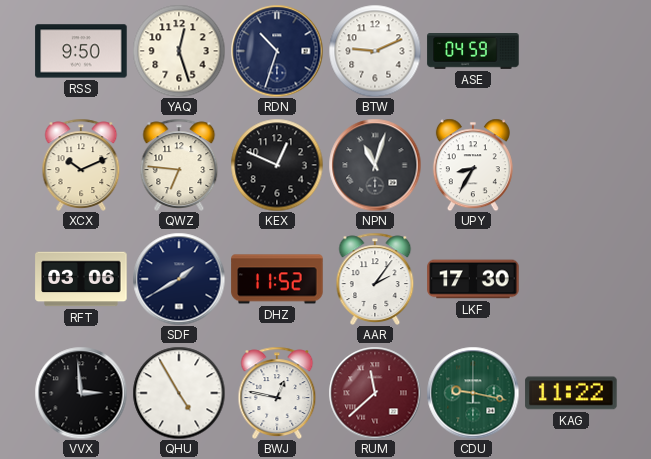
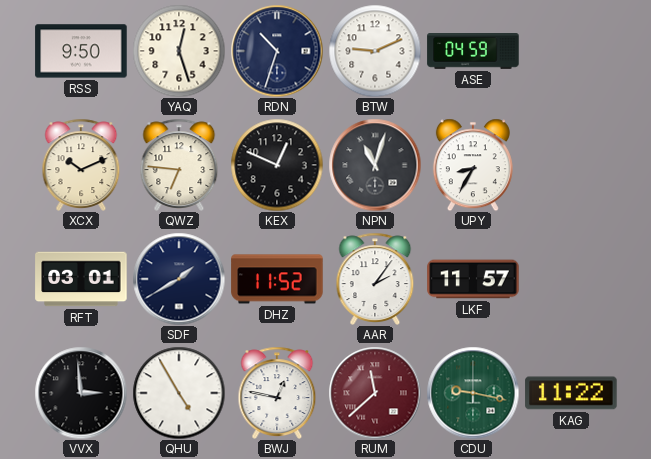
RFT: 03:06 -> 03:01 (81, 279)
LKF: 17:30 -> 11:57 (473, 279)
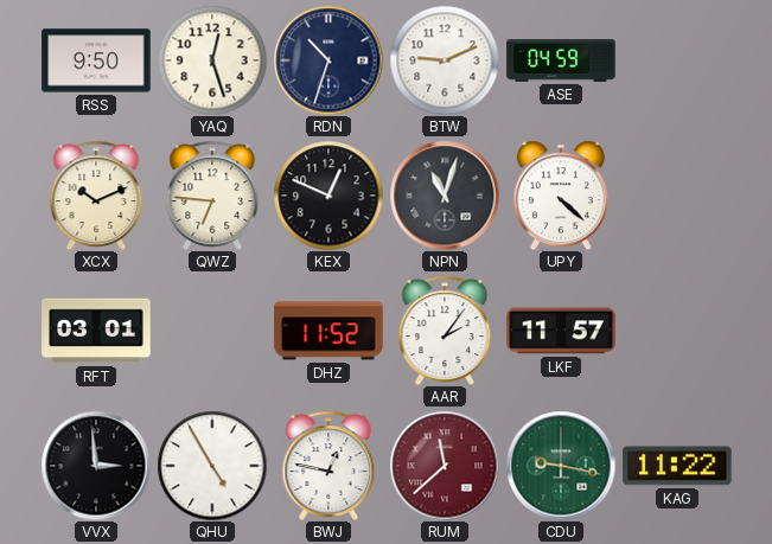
UPY: 8:35 -> 4:22 (561, 196)
SDF: 1:40 -> none (179, 279)
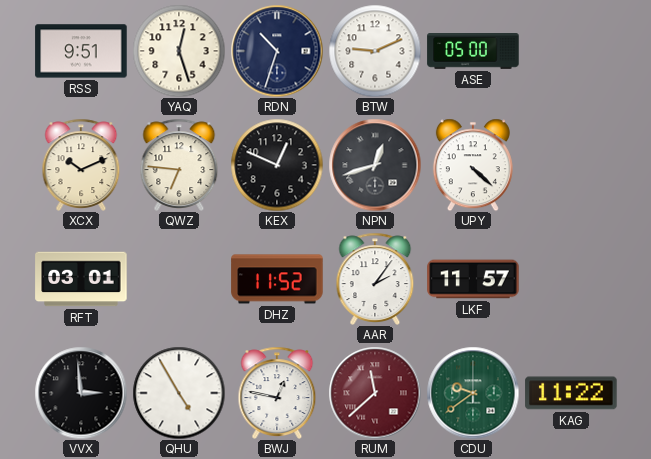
RSS: 9:50 -> 9:51 (81, 51)
ASE: 04:59 -> 05:00 (473, 52)
NPN: 11:03 -> 12:42 (375, 165)
CDU: 9:17 -> 9:39 (473, 393)
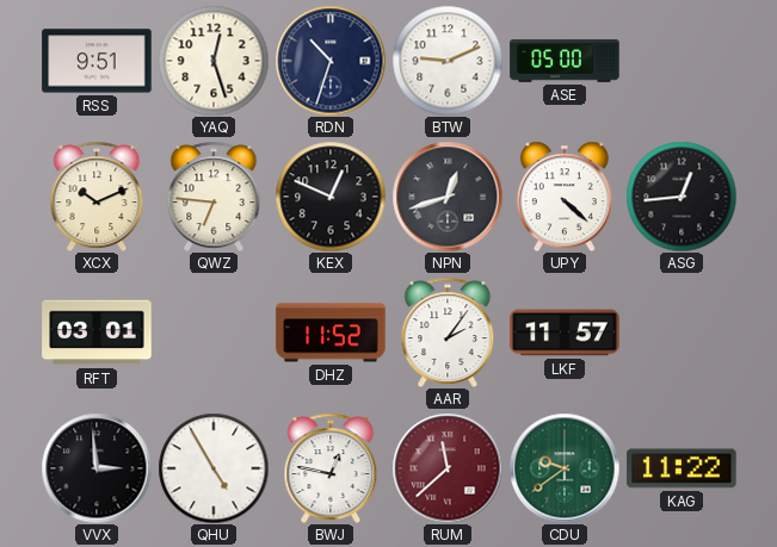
ASG: none -> 12:44 (682, 197)
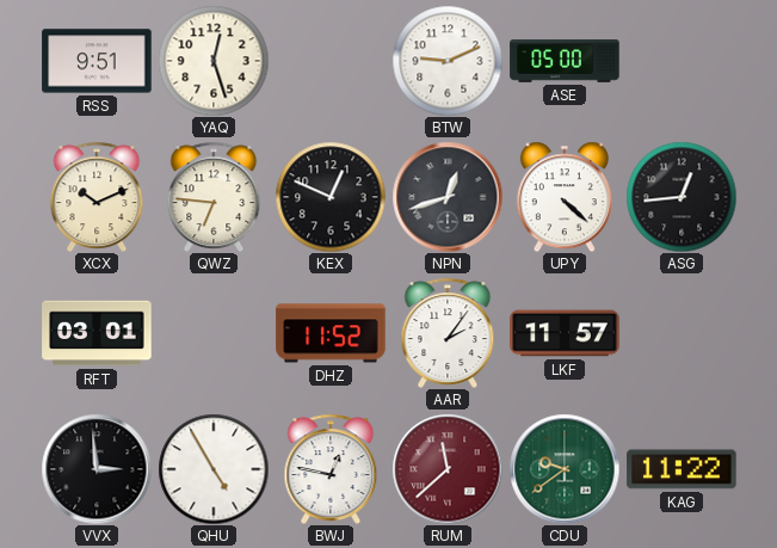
RDN: 10:33 -> none (331, 61)
